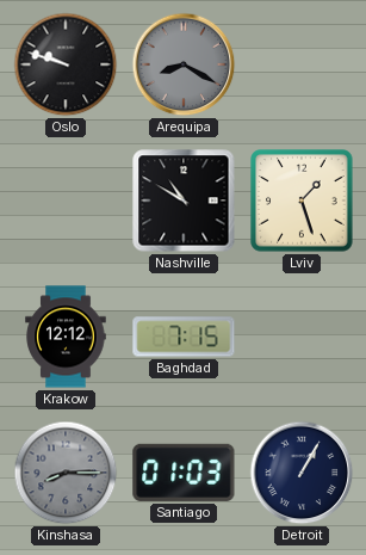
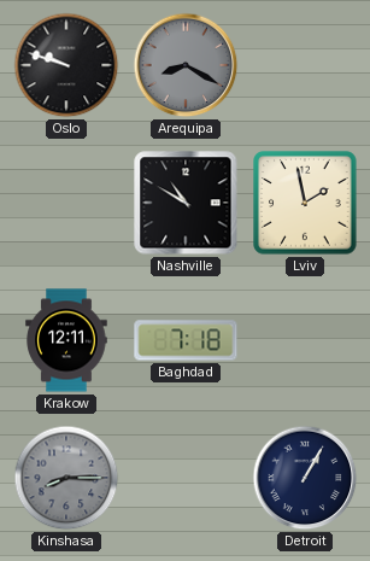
Lviv: 1:27 -> 1:58 (305, 203)
Krakow: 12:12 -> 12:11 (66, 340)
Baghdad: 7:15 -> 7:18 (186, 340)
Santiago: 01:03 -> none (184, 473)
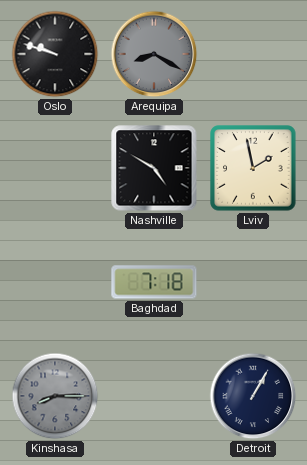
Nashville: 10:50 -> 4:50 (154, 168)
Krakow: 12:11 -> none (66, 340)
